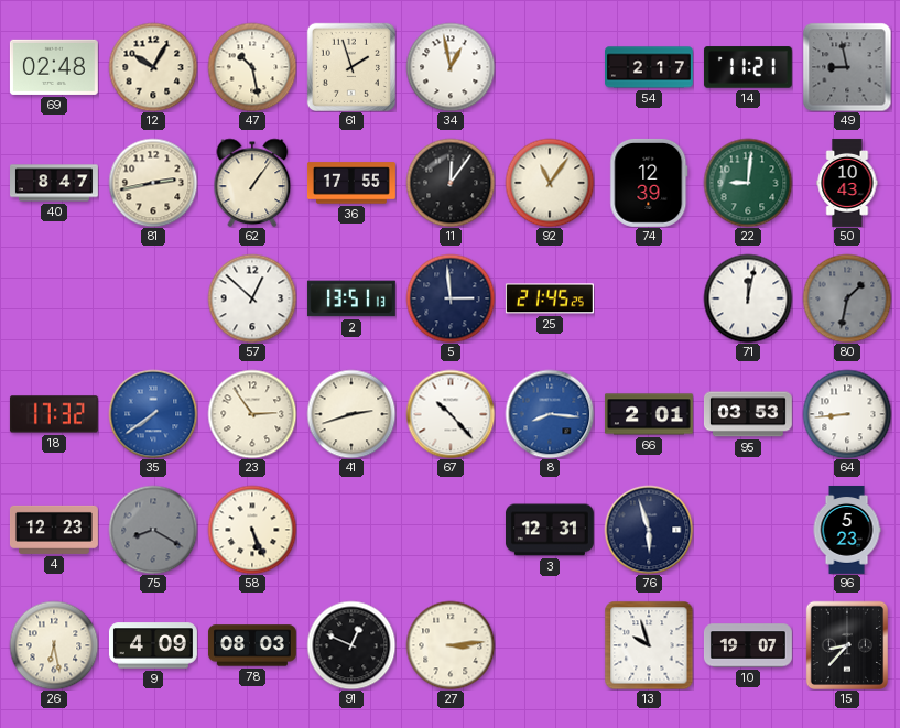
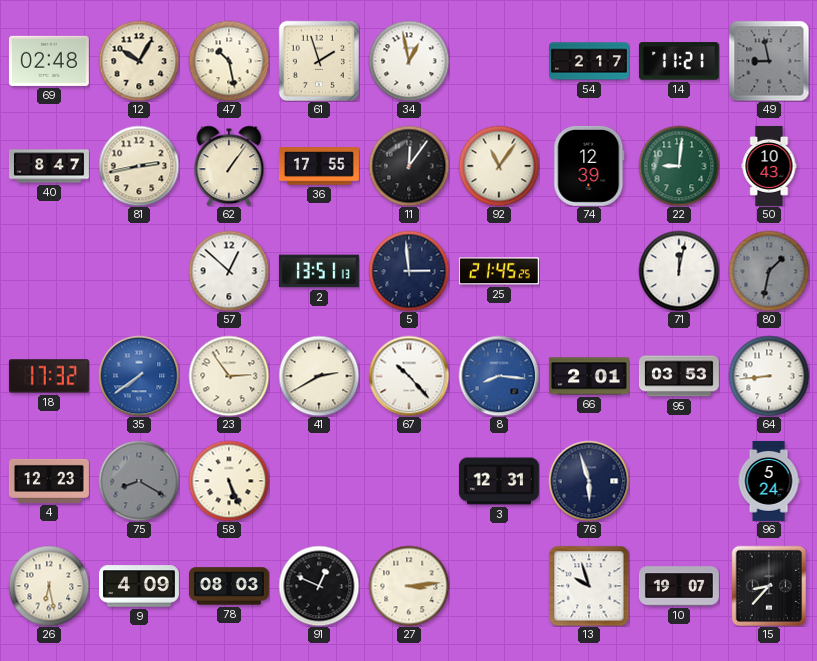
41: 2:42 -> 2:40 (319, 376)
96: 5:23 -> 5:24 (769, 481)
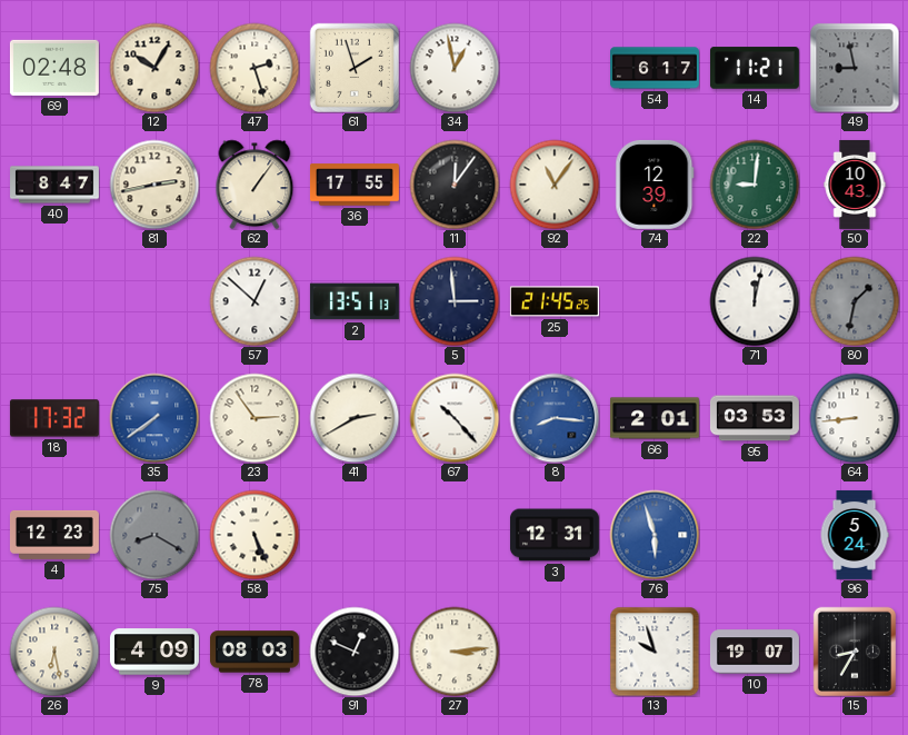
47: 10:28 -> 2:27 (255, 68)
54: 2:17 -> 6:17 (656, 68)
76 dial: navy -> blue (655, 535)
15: 8:37 -> 8:35 (854, 650)
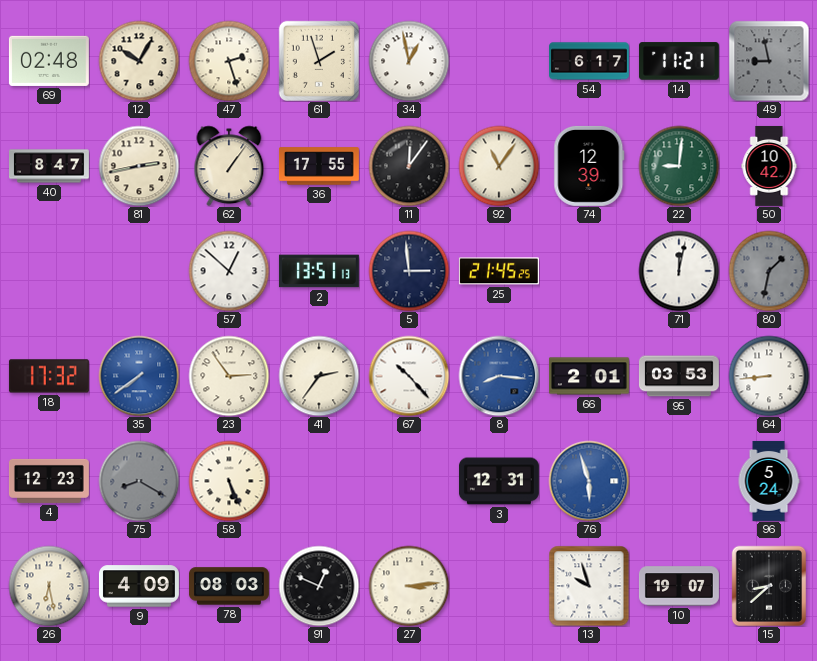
50: 10:43 -> 10:42 (769, 166)
41: 2:40 -> 2:36 (319, 376)
15: 8:35 -> 8:38 (768, 585)
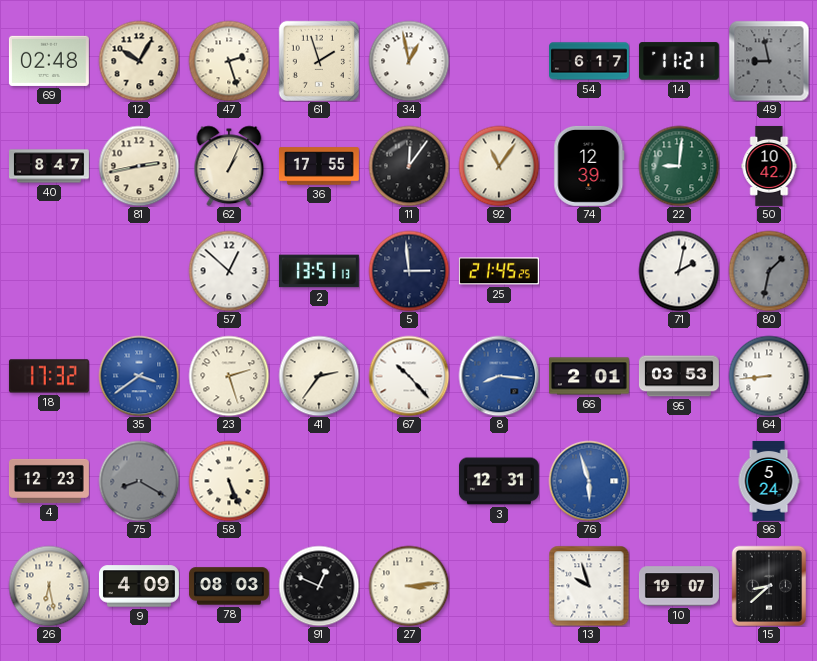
62: 1:06 -> 1:04 (229, 166)
71: 12:02 -> 2:02 (679, 271)
35: 7:39 -> 3:39 (139, 376)
23: 2:54 -> 2:27 (229, 376)
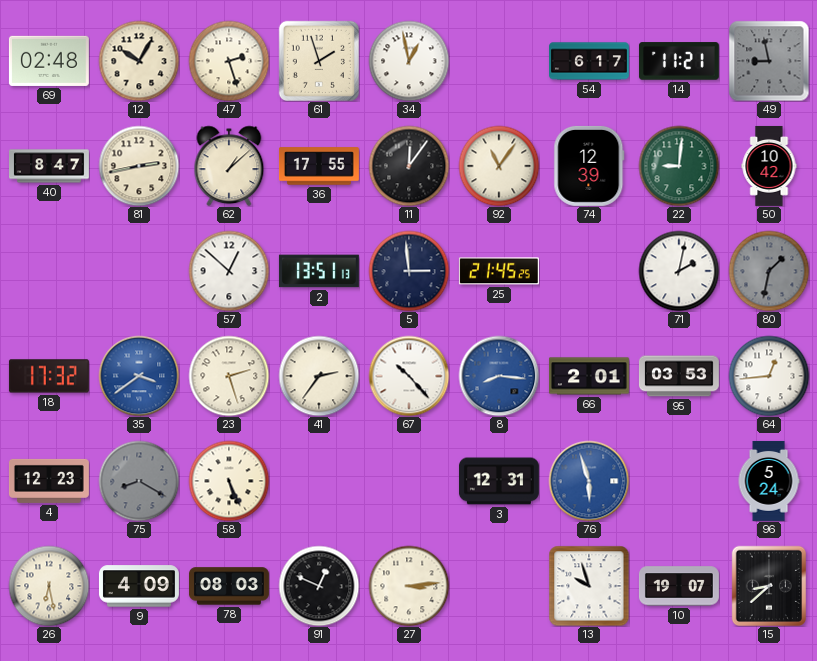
62: 1:04 -> 1:08 (229, 166)
64: 8:44 -> 12:44 (769, 376)
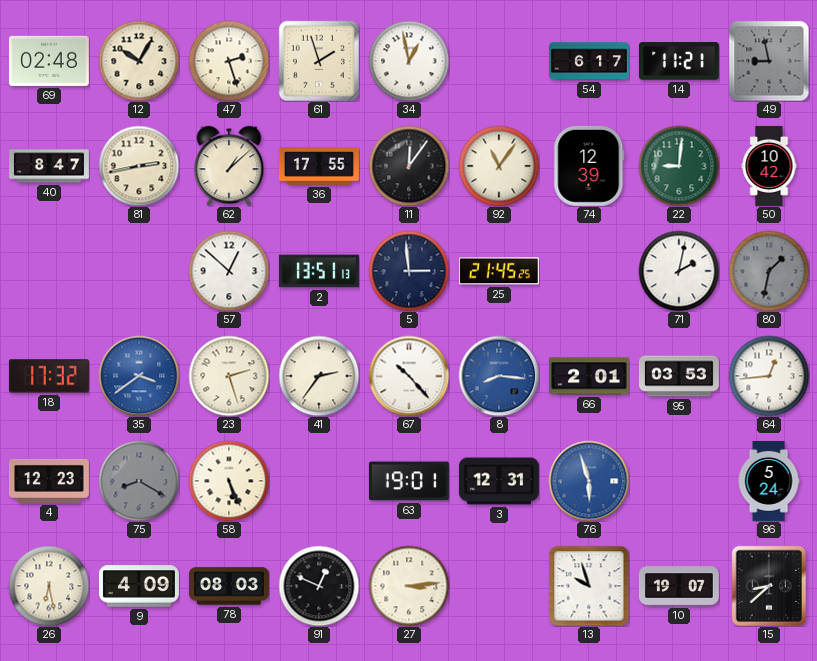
63: none -> 19:01 (409, 481)
